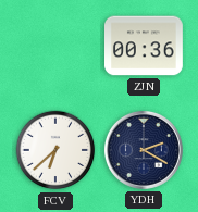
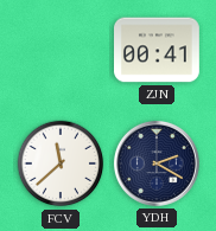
ZJN: 00:36 -> 00:41 (158, 50)
FCV: 6:38 -> 11:38 (61, 163)
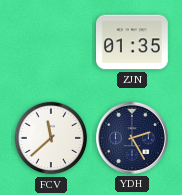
ZJN: 00:41 -> 01:35 (133, 42)
YDH: 2:20 -> 2:25 (132, 138)
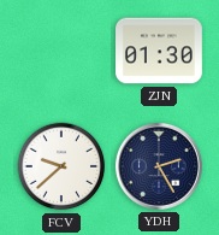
ZJN: 01:35 -> 01:30 (160, 51)
FCV: 11:38 -> 9:38 (61, 166)
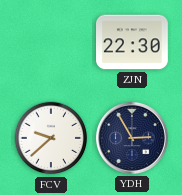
ZJN: 01:30 -> 22:30 (133, 42)
YDH: 2:25 -> 2:55 (132, 138)
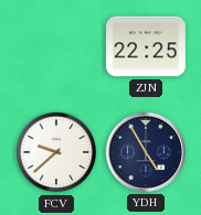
ZJN: 22:30 -> 22:25 (147, 46)
YDH: 2:55 -> 4:55 (146, 152)
